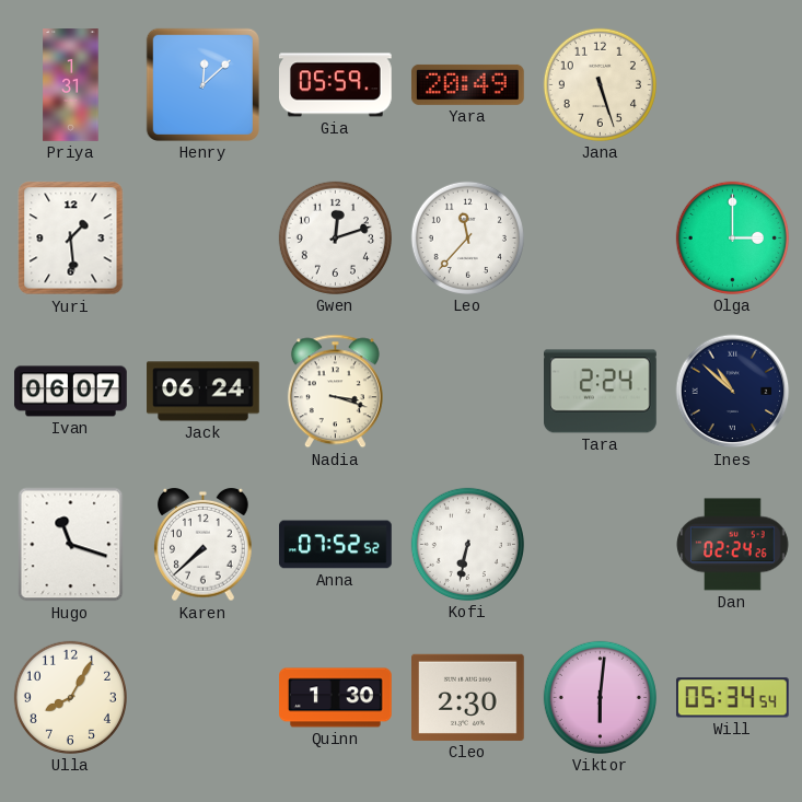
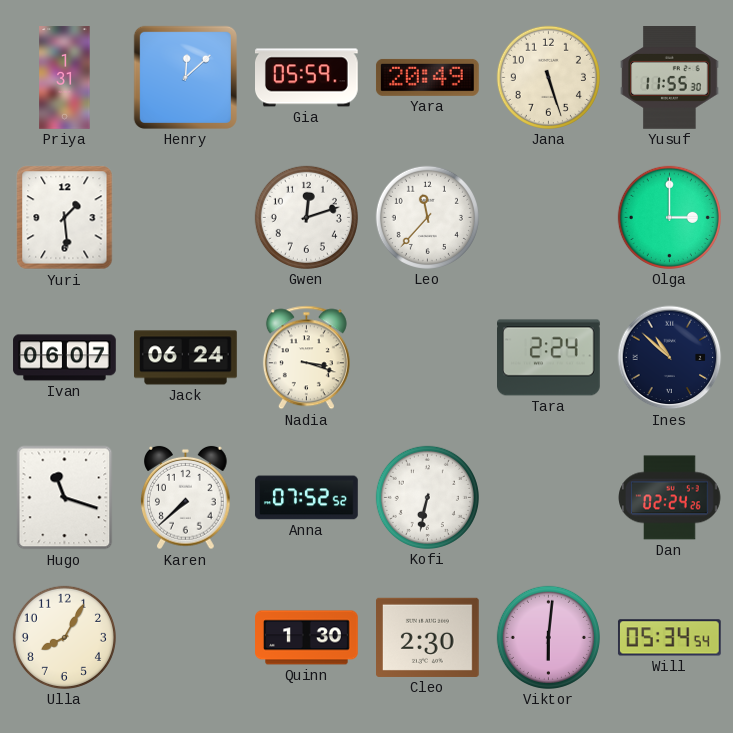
Yusuf: none -> 11:55 (670, 78)
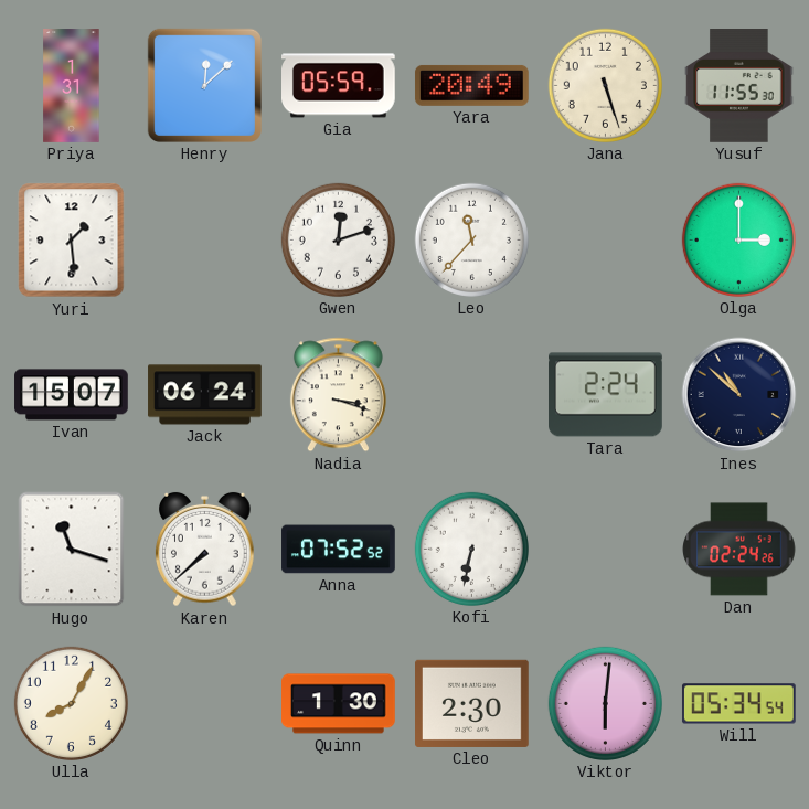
Ivan: 06:07 -> 15:07 (72, 395)
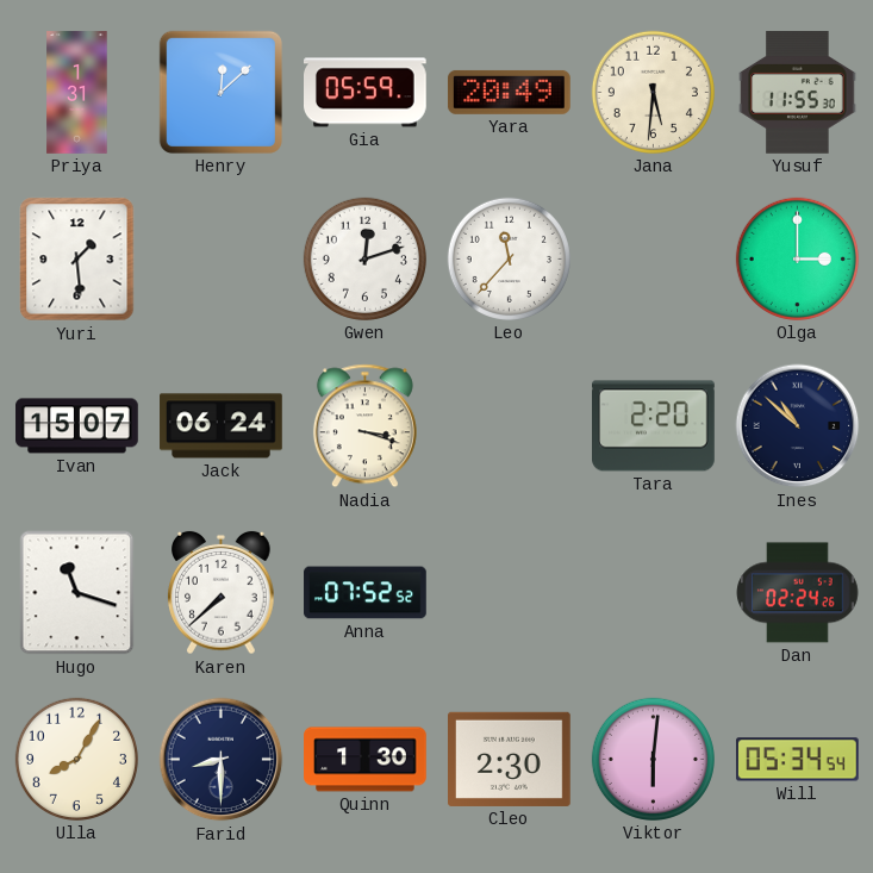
Jana: 5:27 -> 5:31 (653, 92)
Tara: 2:24 -> 2:20 (654, 426)
Kofi: 6:32 -> none (471, 549)
Farid: none -> 8:30 (222, 760)
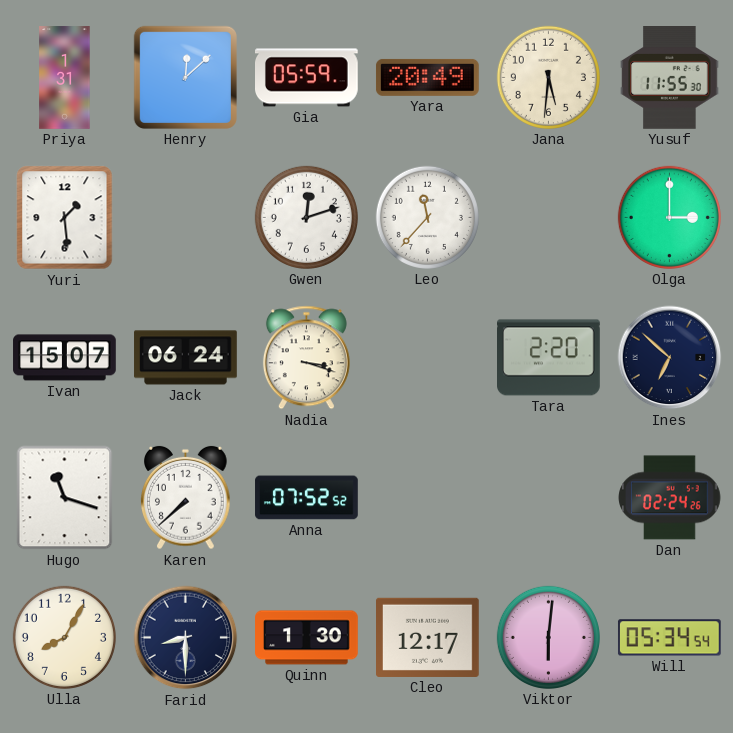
Ines: 10:52 -> 6:52 (670, 358)
Cleo: 2:30 -> 12:17 (428, 637)
